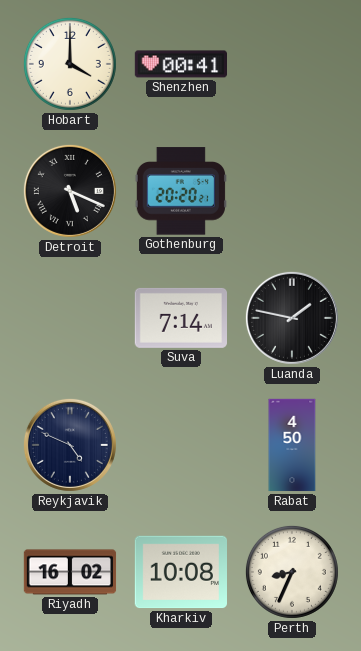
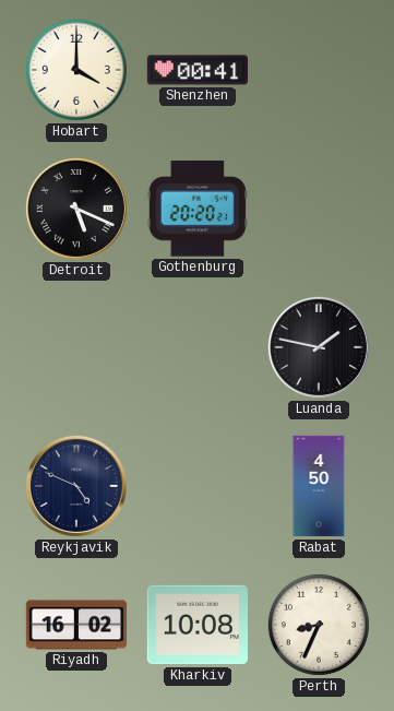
Suva: 7:14 -> none (180, 318)
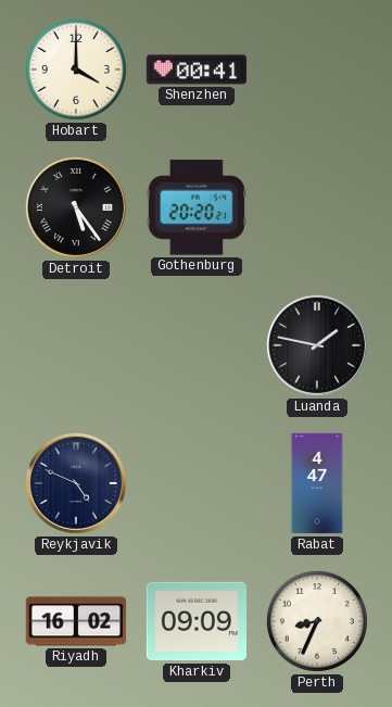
Detroit: 5:19 -> 5:24 (76, 207)
Rabat: 4:50 -> 4:47 (317, 483)
Kharkiv: 10:08 -> 09:09 (195, 621)
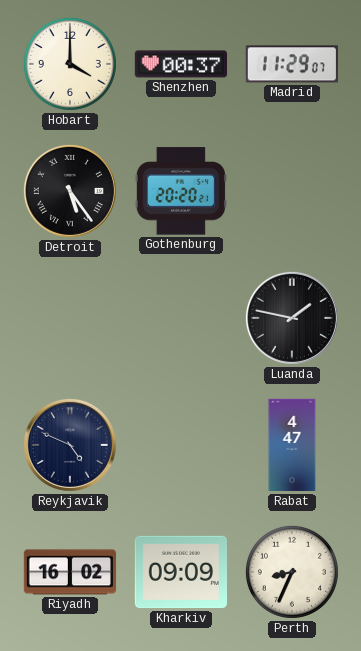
Shenzhen: 00:41 -> 00:37 (180, 64)
Madrid: none -> 11:29 (292, 64)
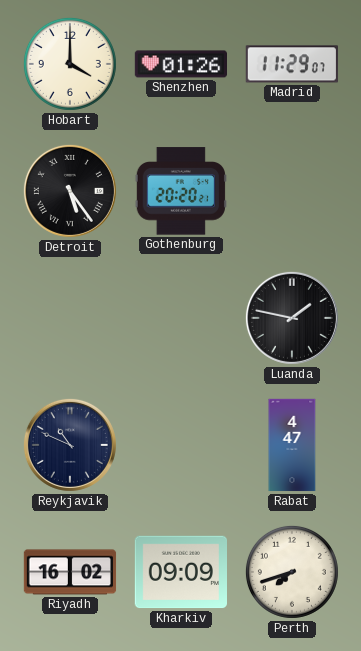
Shenzhen: 00:37 -> 01:26 (180, 64)
Reykjavik: 4:49 -> 10:49 (70, 445)
Perth: 8:34 -> 7:42 (292, 572)
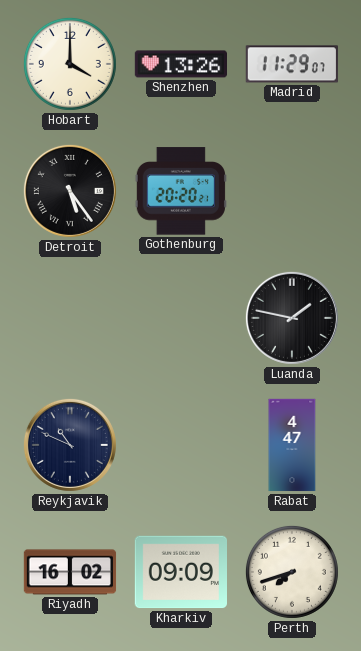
Shenzhen: 01:26 -> 13:26 (180, 64)
